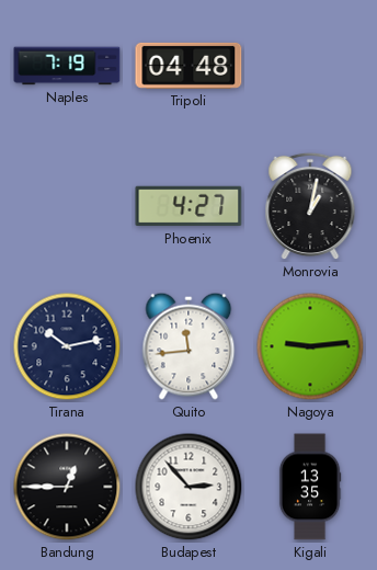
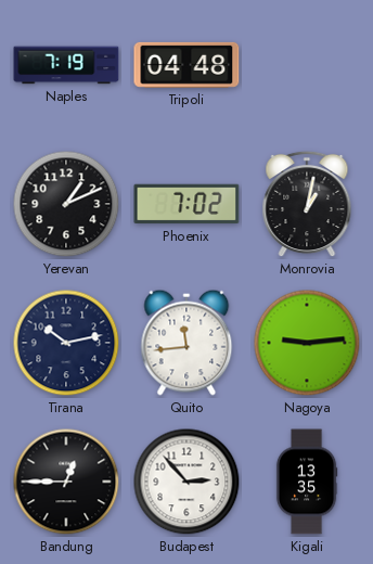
Yerevan: none -> 1:11 (66, 204)
Phoenix: 4:27 -> 7:02 (186, 204)
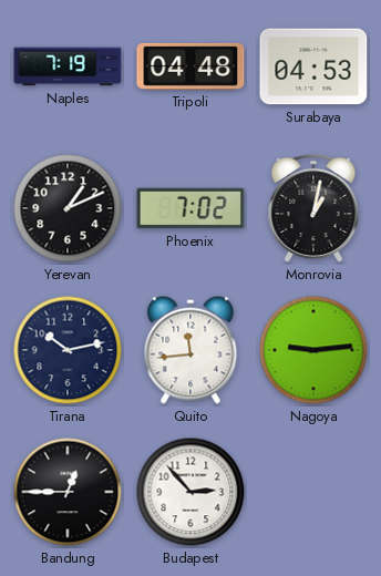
Surabaya: none -> 04:53 (313, 66)
Kigali: 13:35 -> none (307, 482)
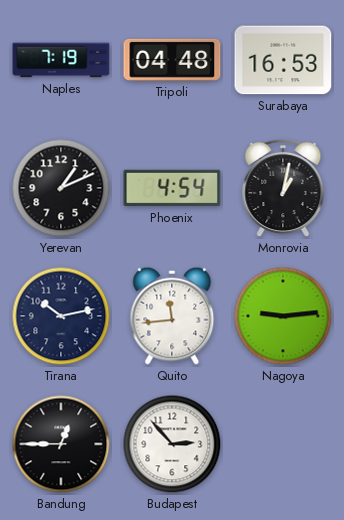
Surabaya: 04:53 -> 16:53 (283, 60)
Phoenix: 7:02 -> 4:54 (172, 188)
